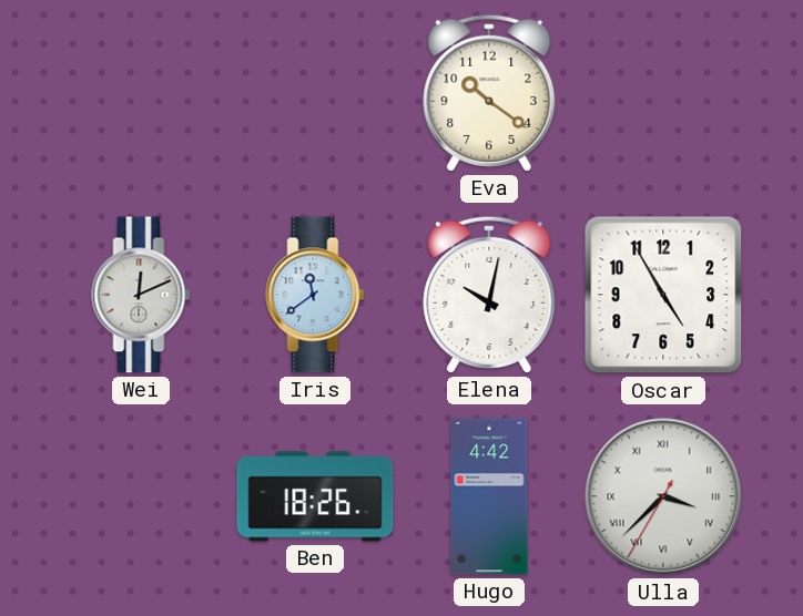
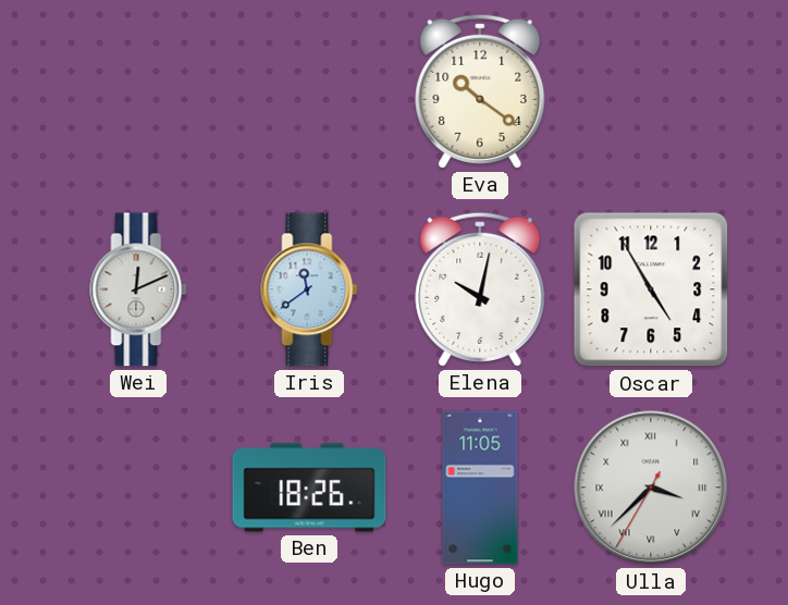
Hugo: 4:42 -> 11:05 (480, 487)
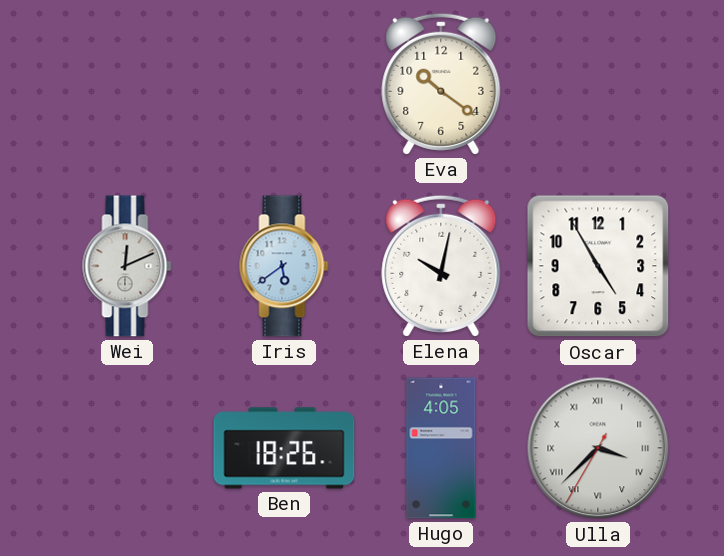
Iris: 11:39 -> 5:39 (284, 266)
Hugo: 11:05 -> 4:05 (441, 448)
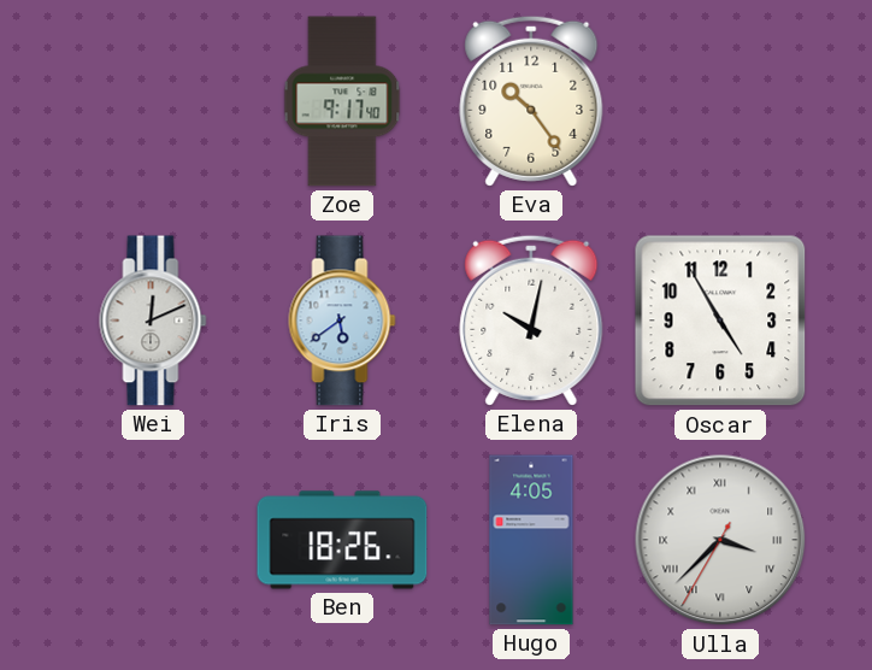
Zoe: none -> 9:17 (342, 101)
Eva: 10:21 -> 10:24 (531, 101)
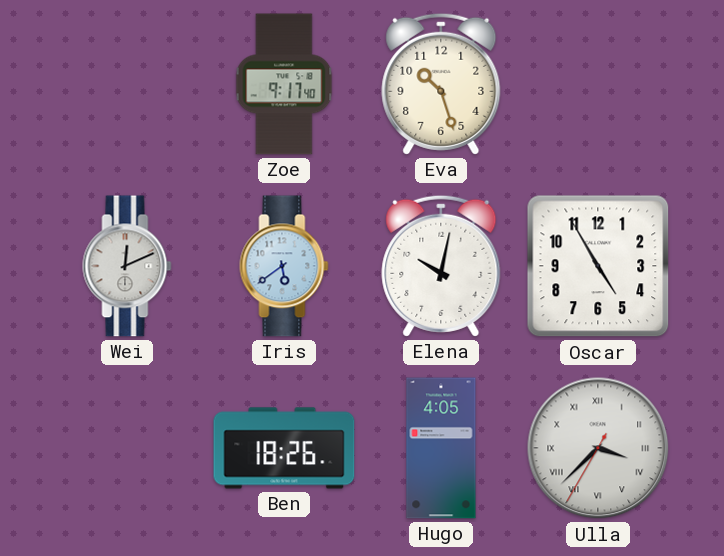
Eva: 10:24 -> 10:27 (441, 84)
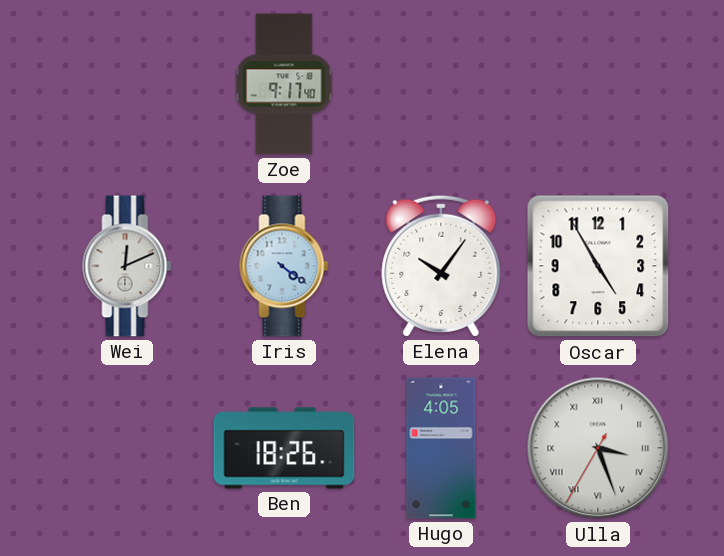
Eva: 10:27 -> none (441, 84)
Iris: 5:39 -> 4:21 (284, 266)
Elena: 10:02 -> 10:06 (441, 266)
Ulla: 3:37 -> 3:26 (598, 448)
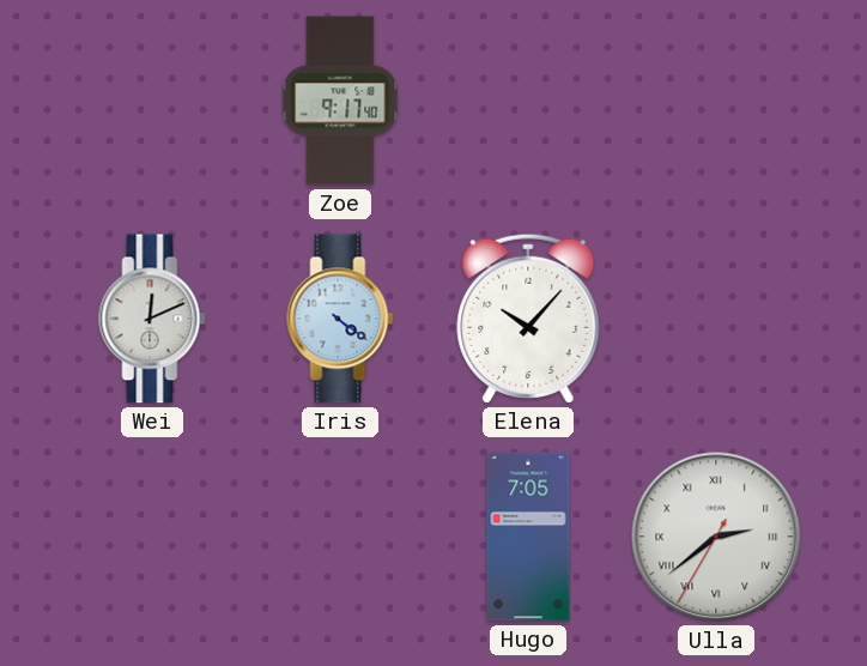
Elena: 10:06 -> 10:07 (528, 319)
Oscar: 4:55 -> none (598, 266)
Ben: 18:26 -> none (284, 448)
Hugo: 4:05 -> 7:05 (528, 537)
Ulla: 3:26 -> 2:38 (716, 537)
